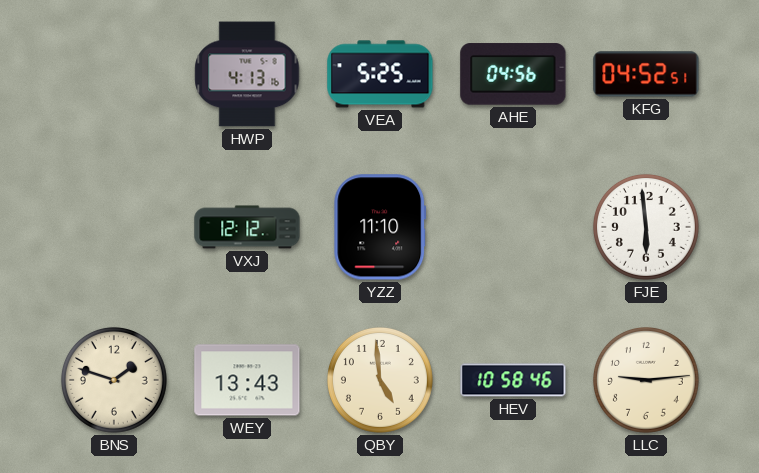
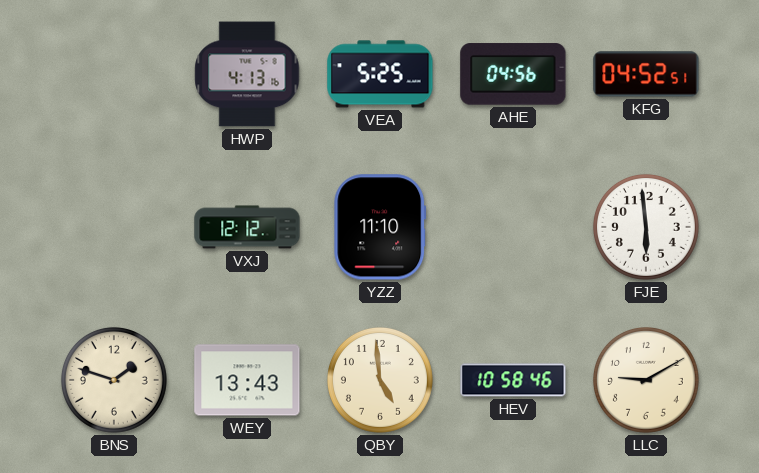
LLC: 9:14 -> 9:10 (646, 380)
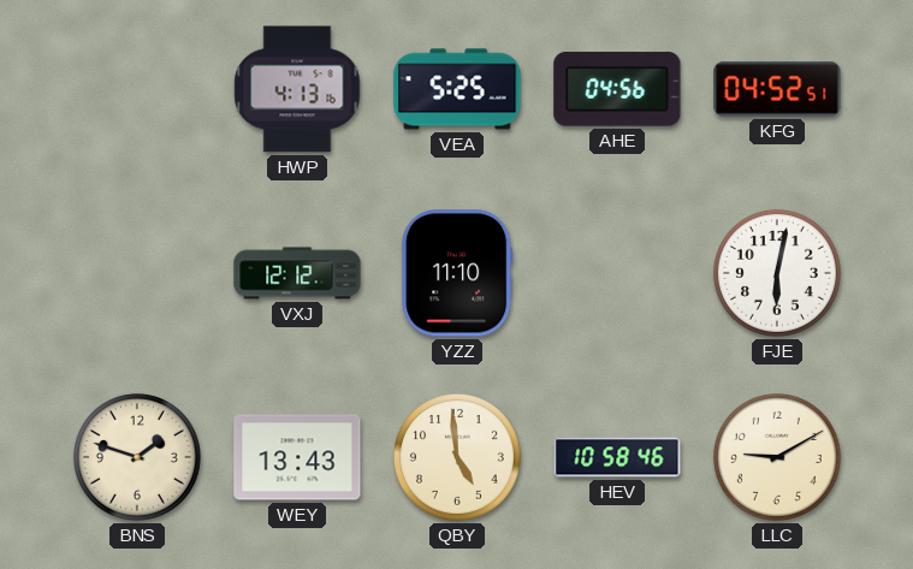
FJE: 5:59 -> 6:02 (777, 273)
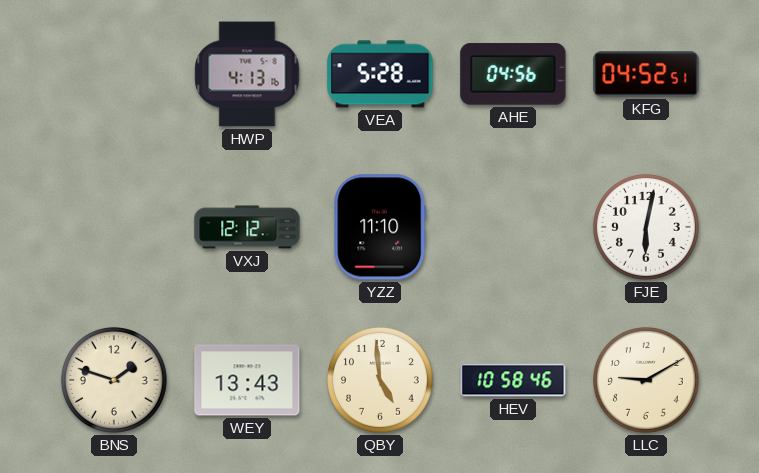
VEA: 5:25 -> 5:28 (380, 74)
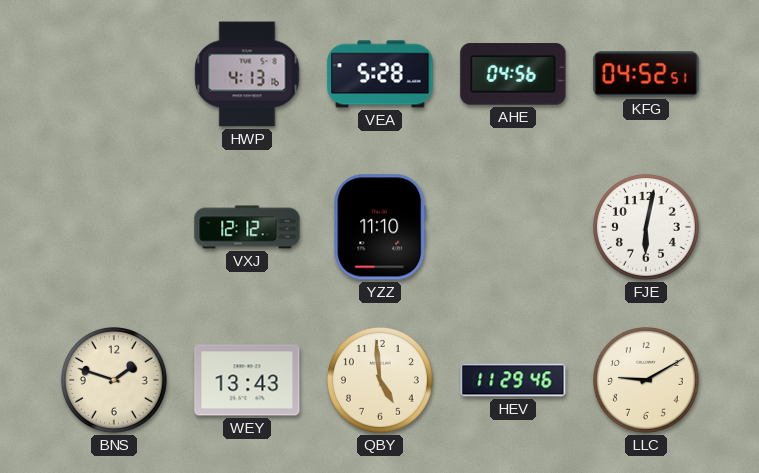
HEV: 10:58 -> 11:29 (513, 380)
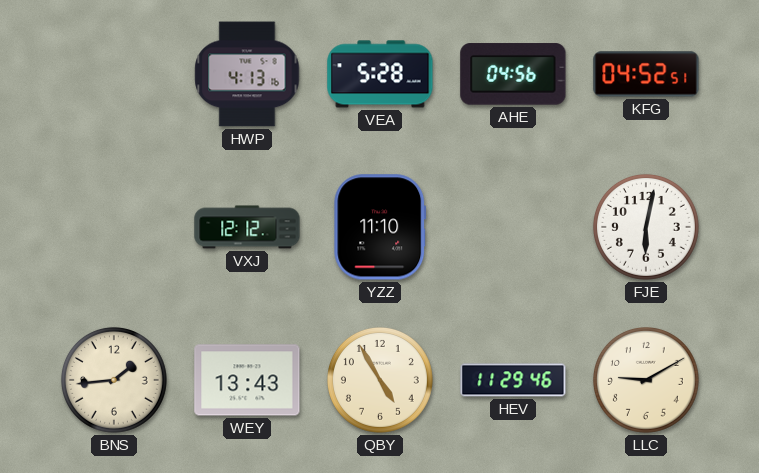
BNS: 1:48 -> 1:44 (114, 380)
QBY: 4:59 -> 4:55 (380, 380)
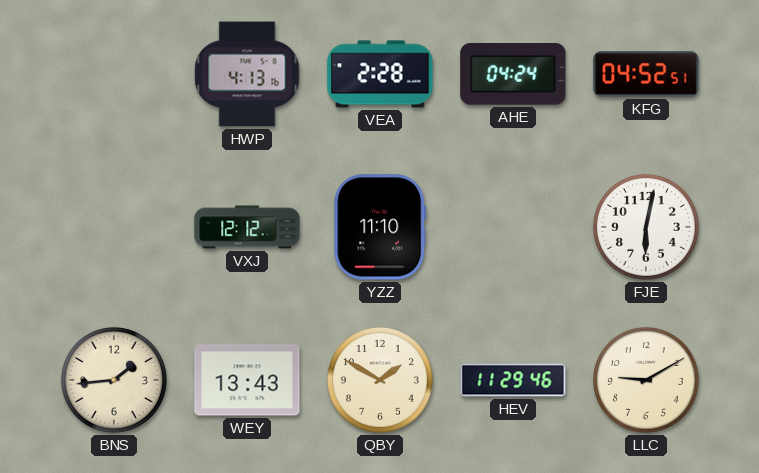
VEA: 5:28 -> 2:28 (380, 74)
AHE: 04:56 -> 04:24 (513, 74)
QBY: 4:55 -> 1:50 (380, 380)
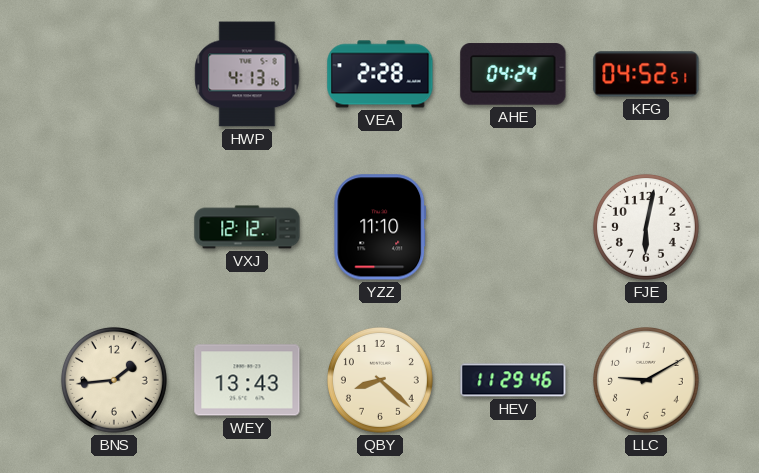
QBY: 1:50 -> 8:22 (380, 380)
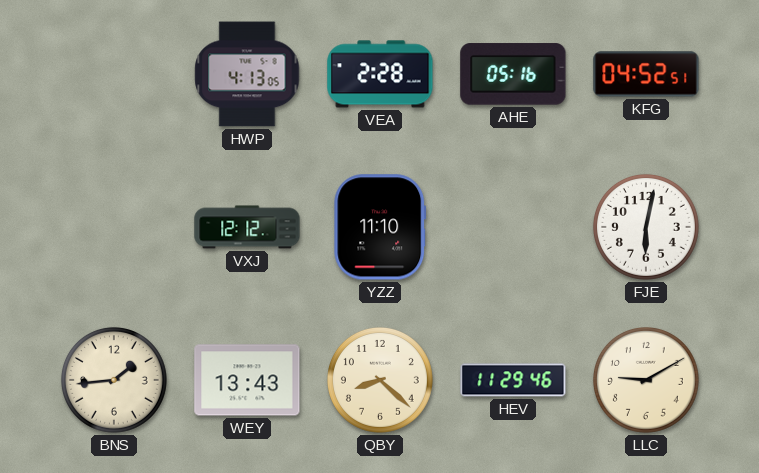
HWP: 4:13:16 -> 4:13:05 (247, 74)
AHE: 04:24 -> 05:16 (513, 74)
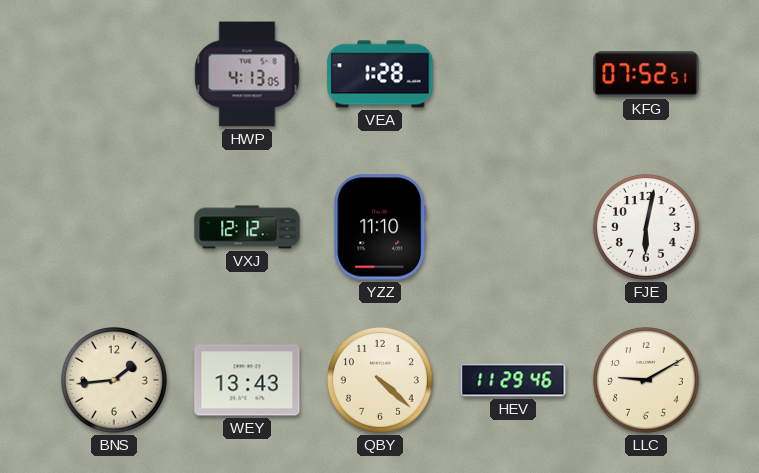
VEA: 2:28 -> 1:28 (380, 74)
AHE: 05:16 -> none (513, 74)
KFG: 04:52 -> 07:52 (646, 74)
QBY: 8:22 -> 4:22 (380, 380)
